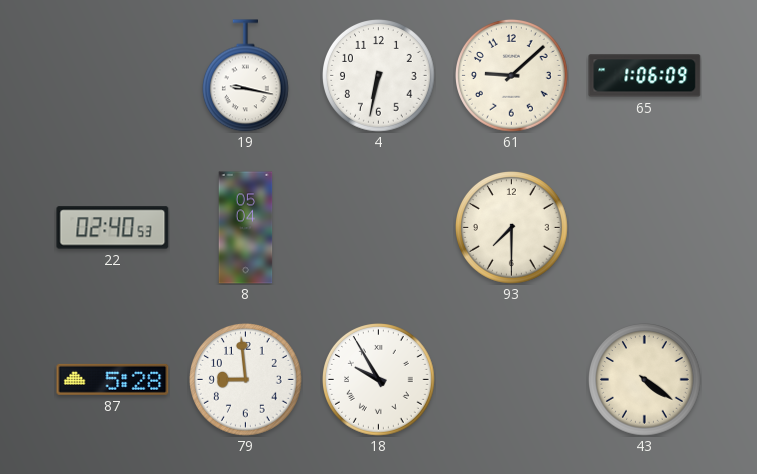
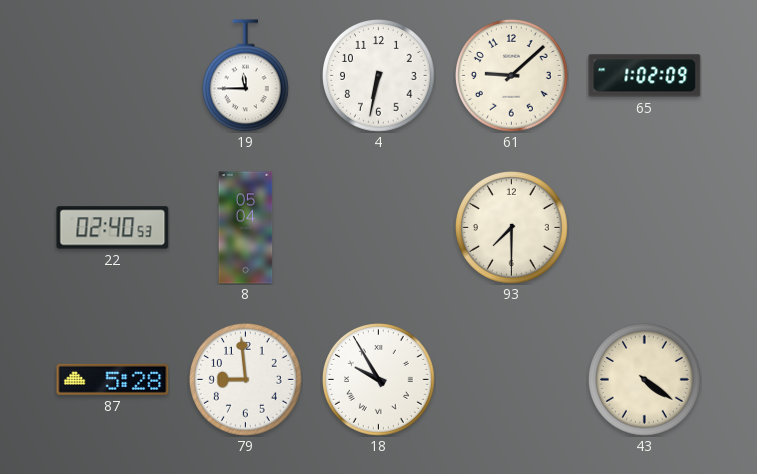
19: 9:17 -> 11:45 (245, 76)
65: 1:06 -> 1:02 (645, 76)
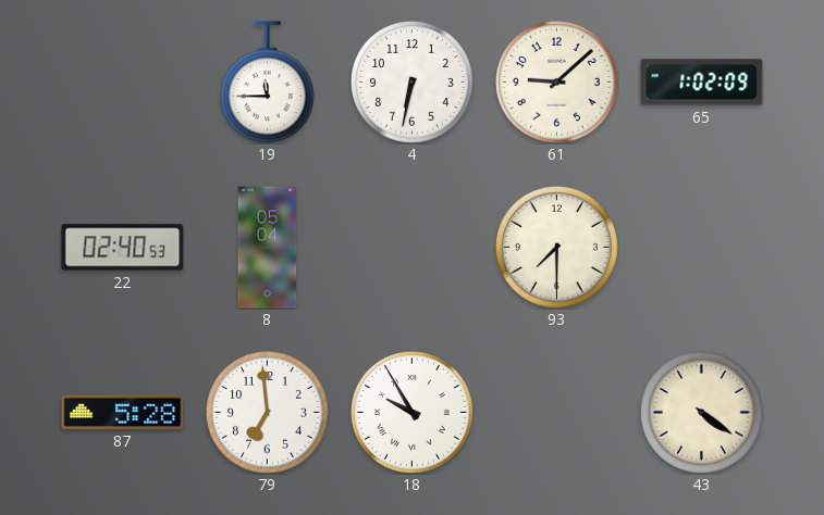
79: 8:59 -> 6:59 (268, 413)
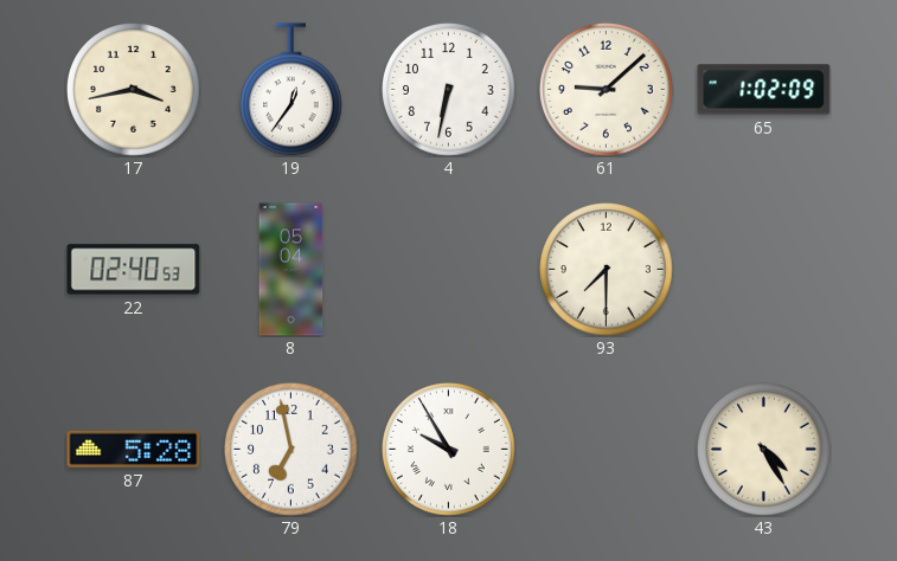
17: none -> 3:43 (134, 90)
19: 11:45 -> 12:36 (290, 90)
79: 6:59 -> 6:58 (291, 450)
43: 4:21 -> 4:25 (764, 450)
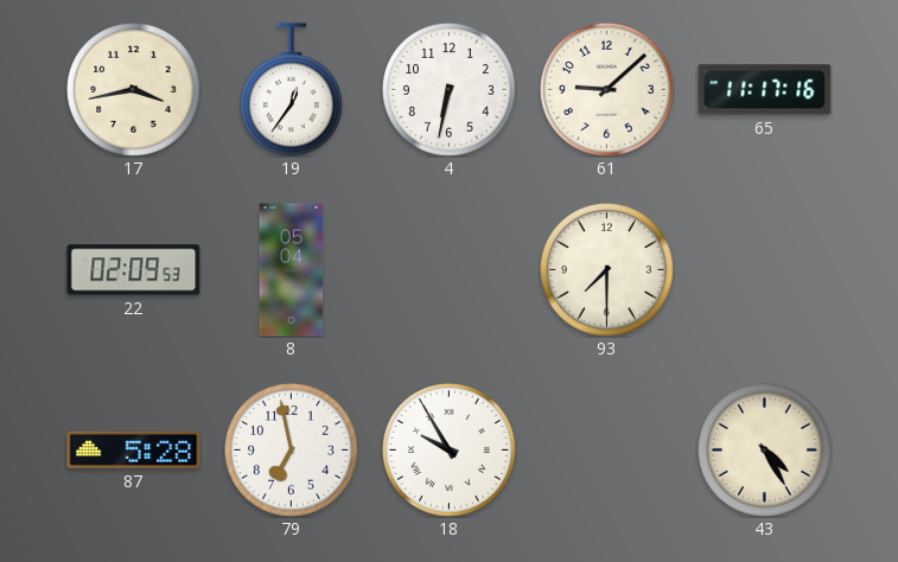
65: 1:02 -> 11:17 (765, 90)
22: 02:40 -> 02:09 (134, 270)
